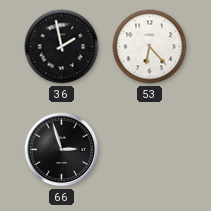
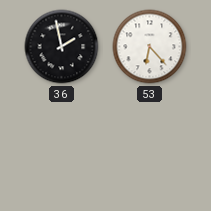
66: 2:57 -> none (62, 150)
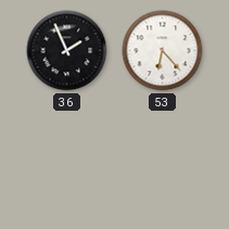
36: 1:58 -> 1:56 (67, 51)
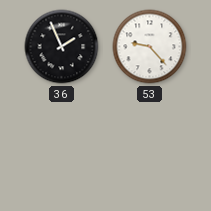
53: 6:23 -> 9:23 (150, 47)
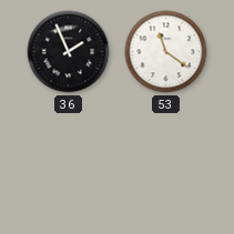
53: 9:23 -> 11:21 (166, 52)
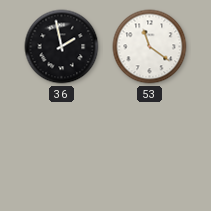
36: 1:56 -> 1:58 (62, 47)
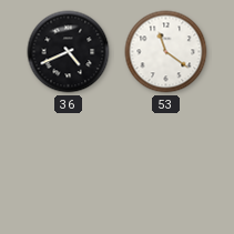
36: 1:58 -> 4:41 (69, 52)
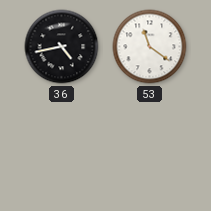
36: 4:41 -> 4:43 (62, 47)
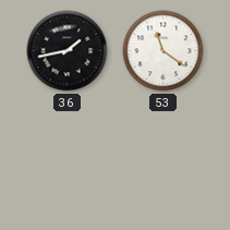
36: 4:43 -> 1:43 (68, 51)
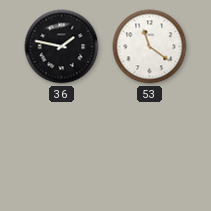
36: 1:43 -> 1:47 (62, 47)
